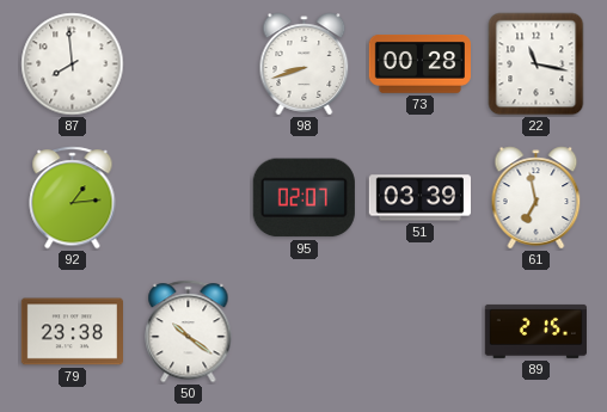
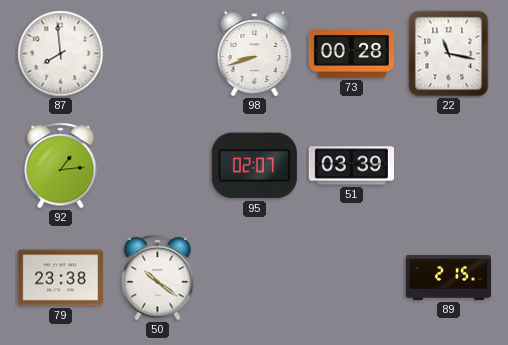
61: 6:58 -> none (537, 198)
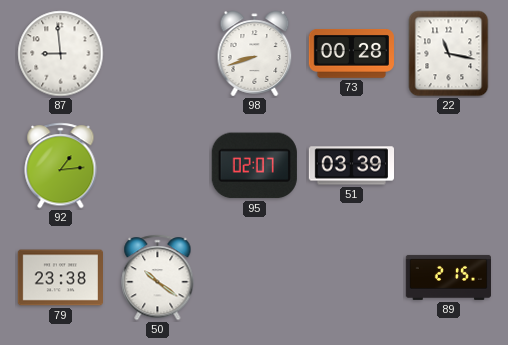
87: 7:59 -> 8:59 (61, 54)
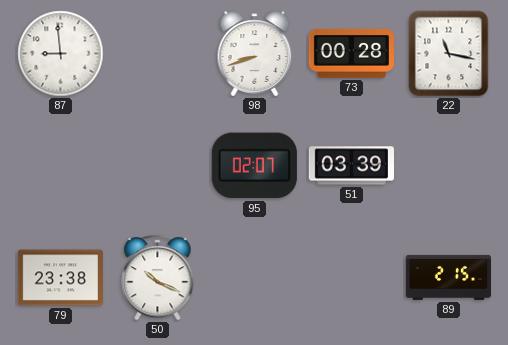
92: 1:14 -> none (61, 166)
50: 10:21 -> 10:19 (158, 278)
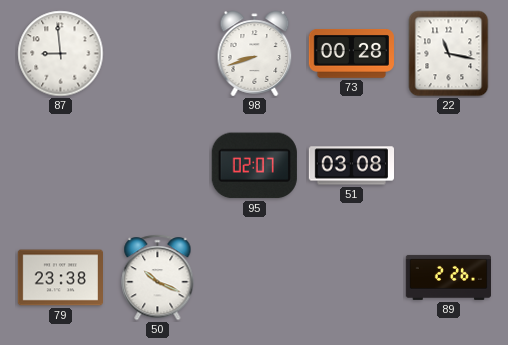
51: 03:39 -> 03:08 (351, 166)
89: 2:15 -> 2:26 (448, 277)
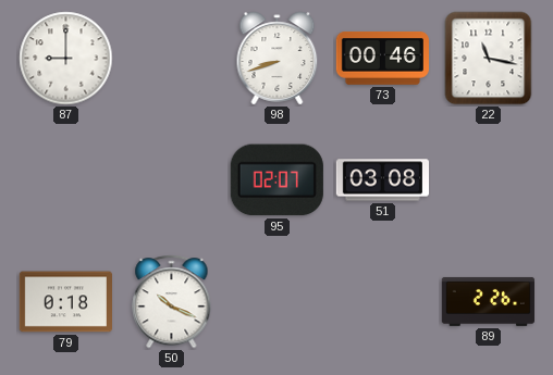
87: 8:59 -> 9:00 (66, 59)
73: 00:28 -> 00:46 (382, 59)
79: 23:38 -> 0:18 (65, 302)
